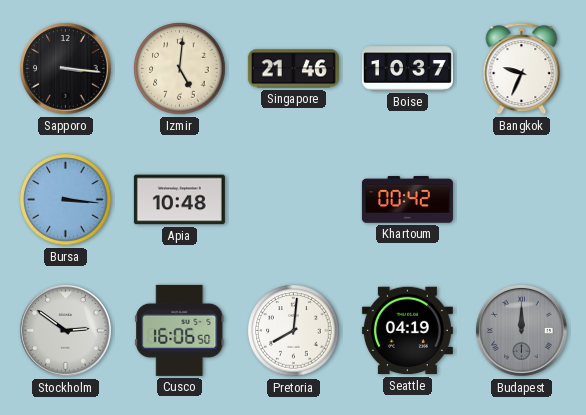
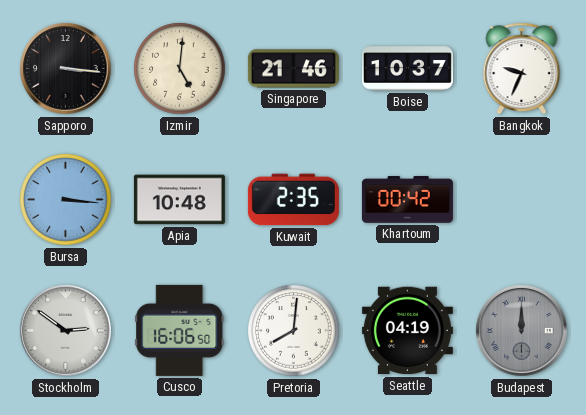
Kuwait: none -> 2:35 (293, 200)
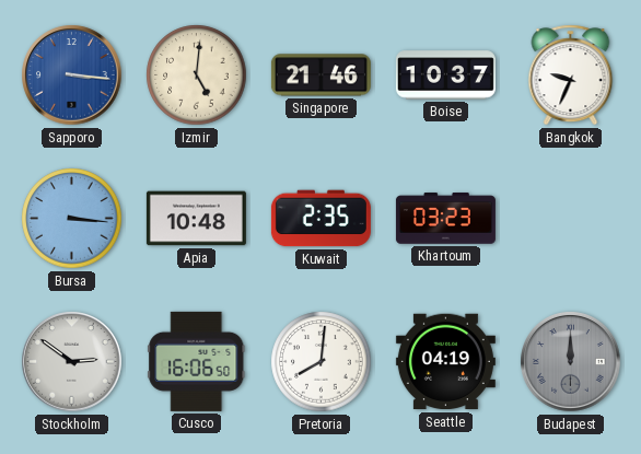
Sapporo dial: black -> blue (72, 75)
Khartoum: 00:42 -> 03:23 (445, 219)
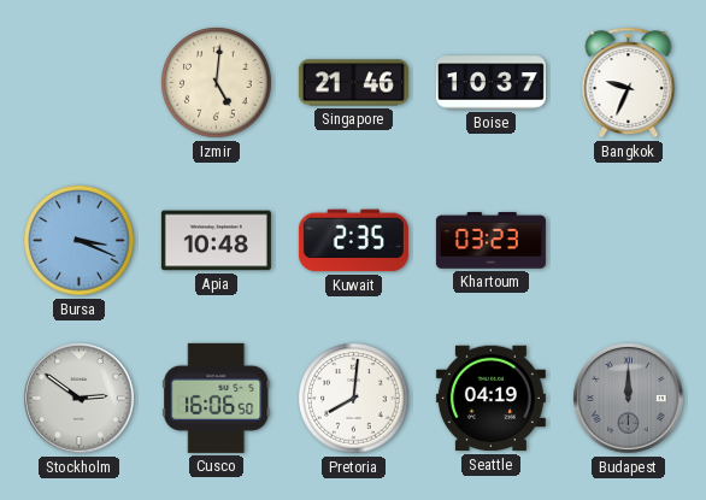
Sapporo: 3:16 -> none (72, 75)
Bursa: 3:16 -> 3:19 (80, 241)
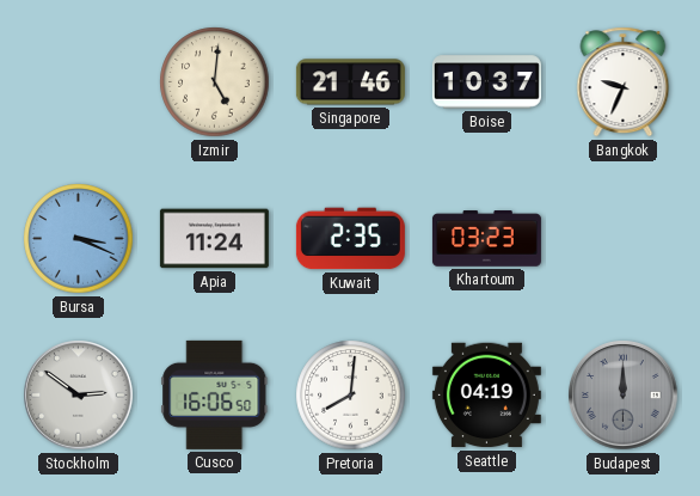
Apia: 10:48 -> 11:24 (214, 239)
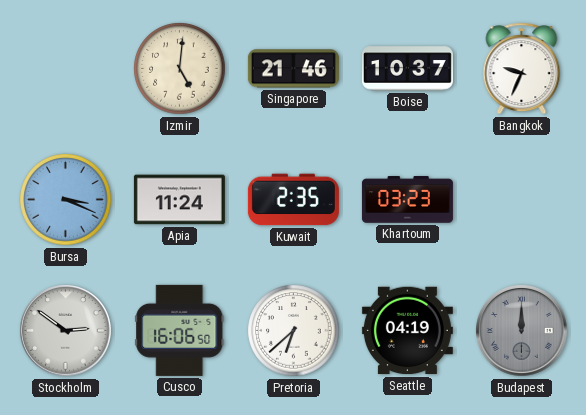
Pretoria: 8:01 -> 6:38 (294, 331)
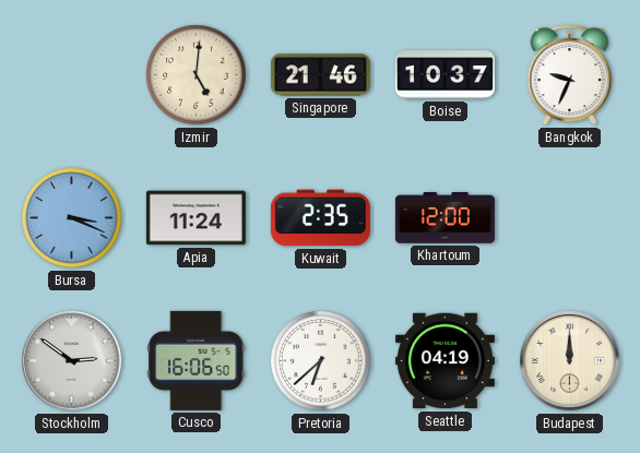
Khartoum: 03:23 -> 12:00 (445, 218)
Budapest dial: grey -> cream (570, 361)
